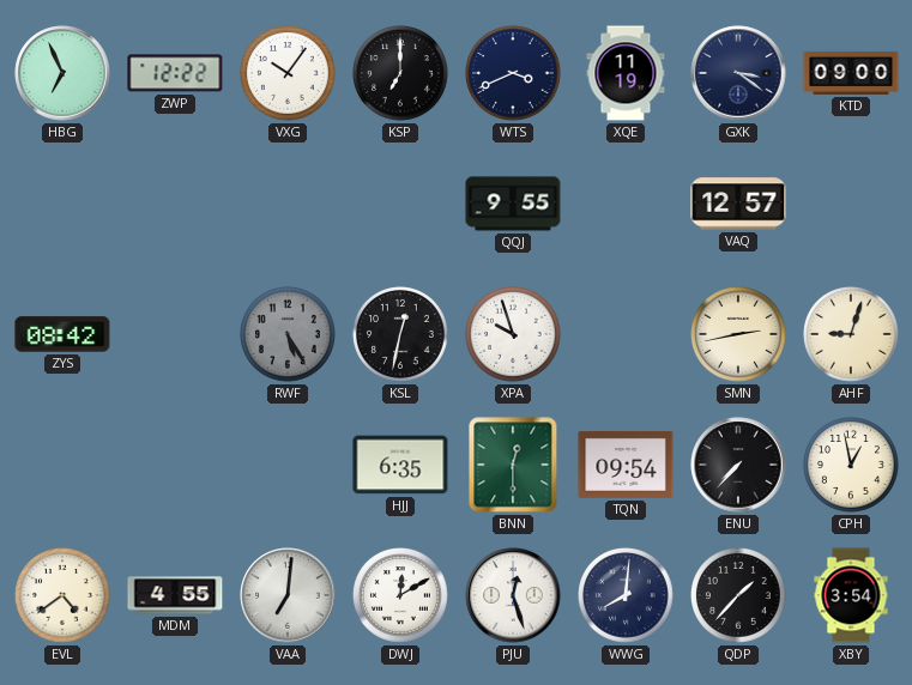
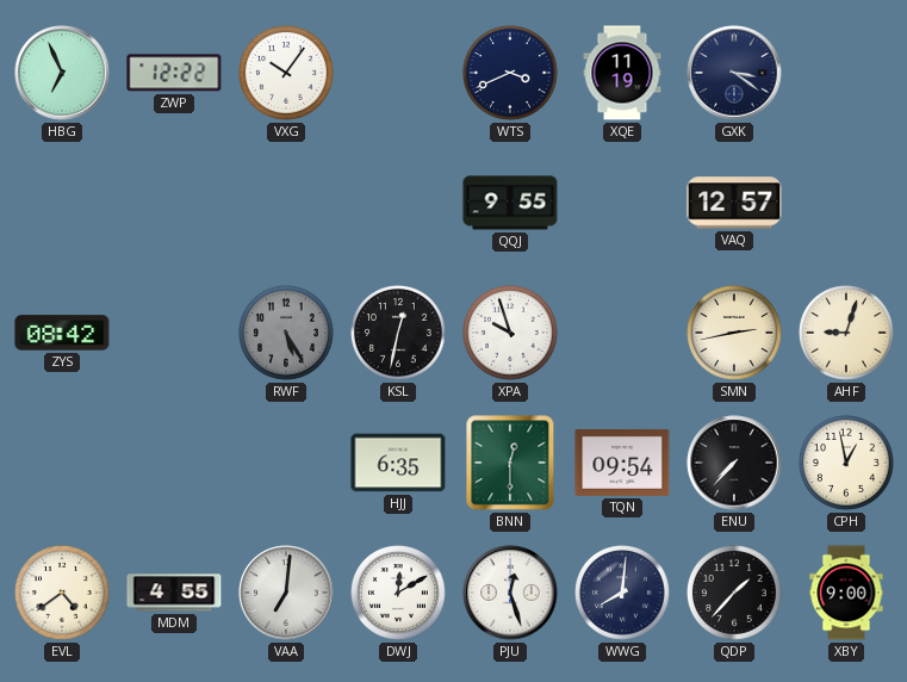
KSP: 7:00 -> none (401, 74)
KTD: 09:00 -> none (851, 73)
XBY: 3:54 -> 9:00 (846, 593)
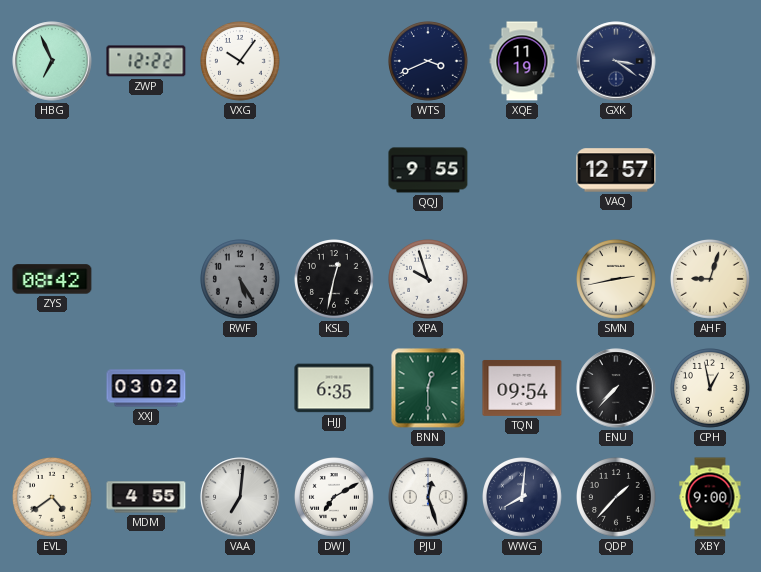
XXJ: none -> 03:02 (146, 388)
DWJ: 12:10 -> 7:10 (335, 498)
